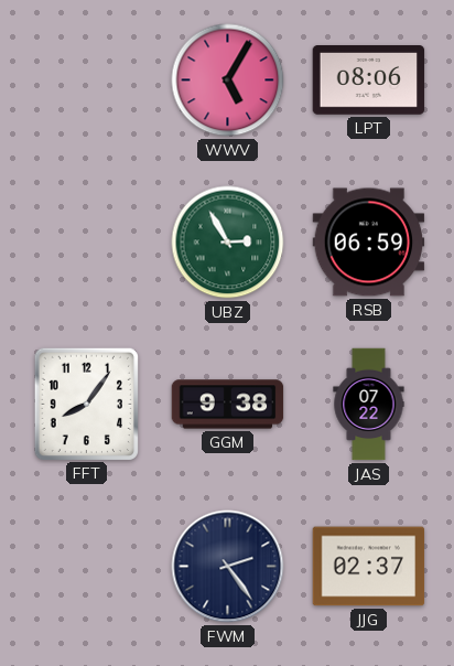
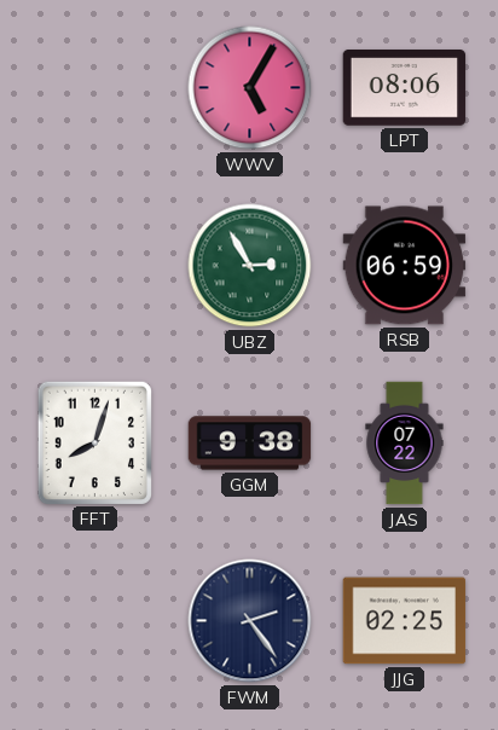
FFT: 8:06 -> 8:03 (94, 442)
JJG: 02:37 -> 02:25 (405, 621)
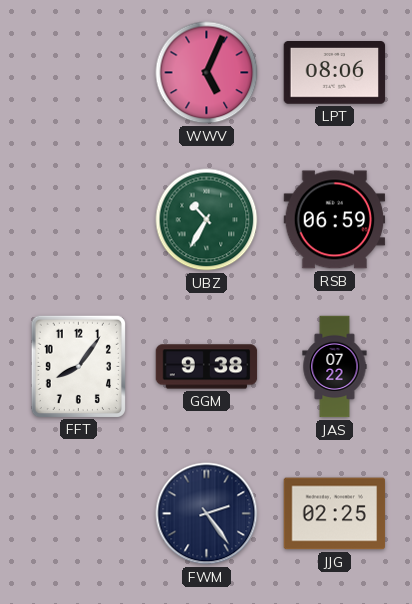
WWV: 5:05 -> 5:04 (207, 73)
UBZ: 2:55 -> 10:35 (207, 220)
FFT: 8:03 -> 8:06 (78, 366)
